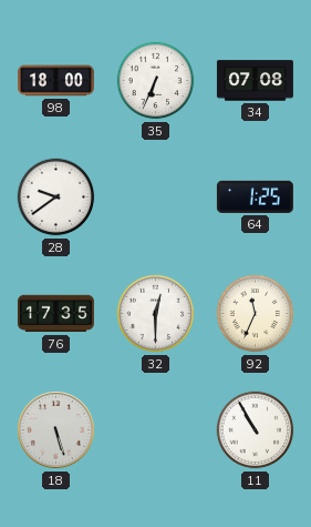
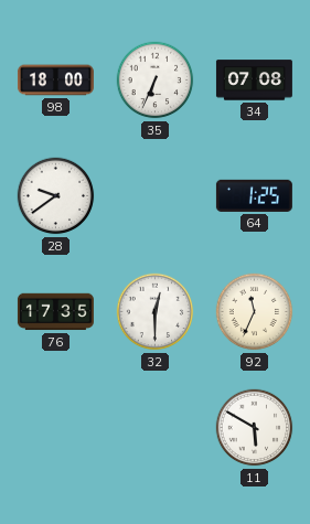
18: 5:27 -> none (56, 430)
11: 10:55 -> 5:50 (255, 428)
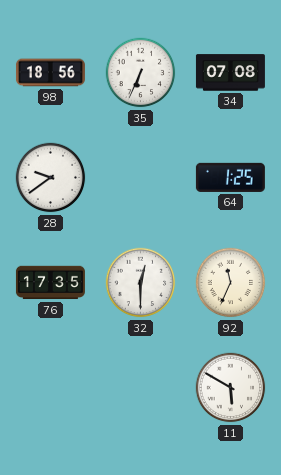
98: 18:00 -> 18:56 (50, 73)
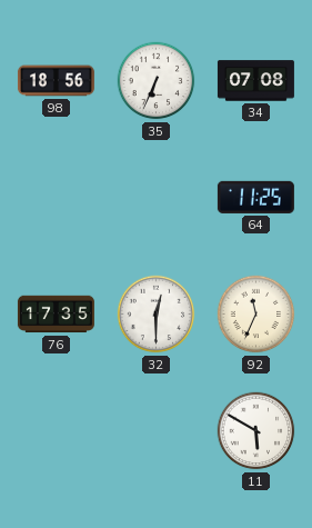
28: 9:39 -> none (51, 178)
64: 1:25 -> 11:25 (255, 197)
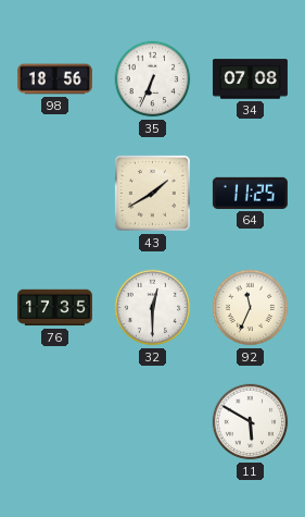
43: none -> 1:40 (152, 193)
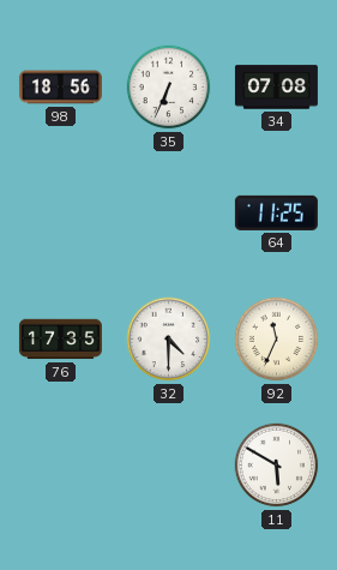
43: 1:40 -> none (152, 193)
32: 12:30 -> 4:30 (169, 340)
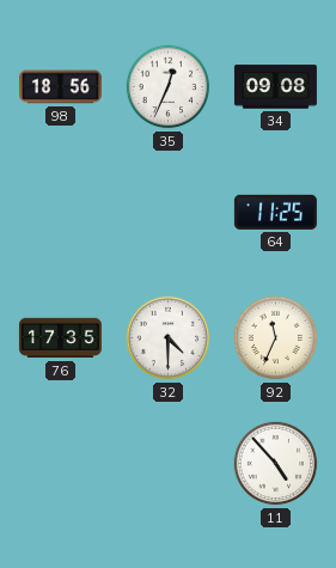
35: 6:34 -> 12:34 (169, 87)
34: 07:08 -> 09:08 (275, 87)
11: 5:50 -> 4:53 (276, 464)
